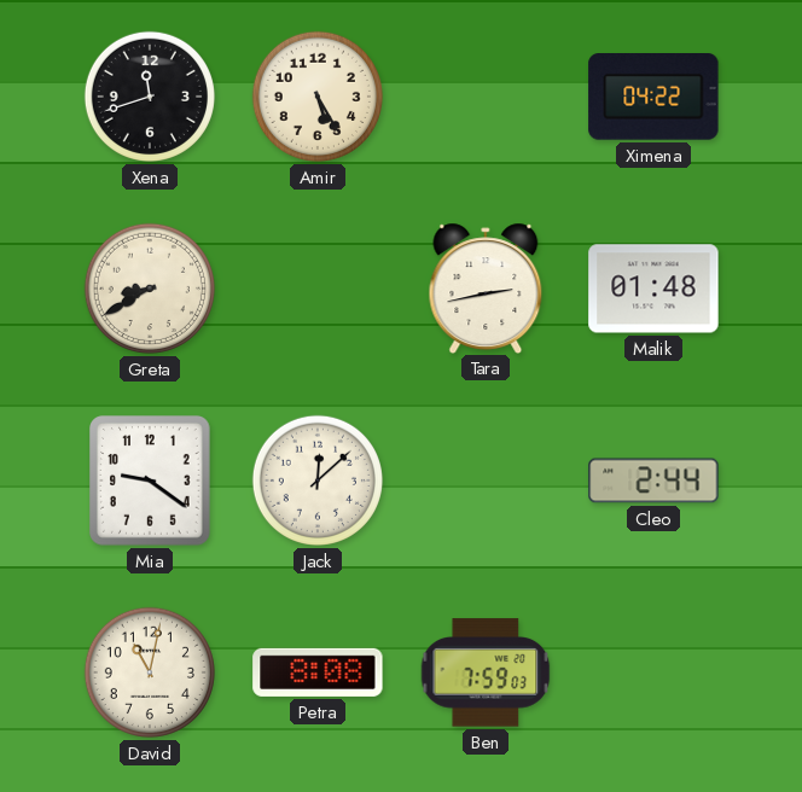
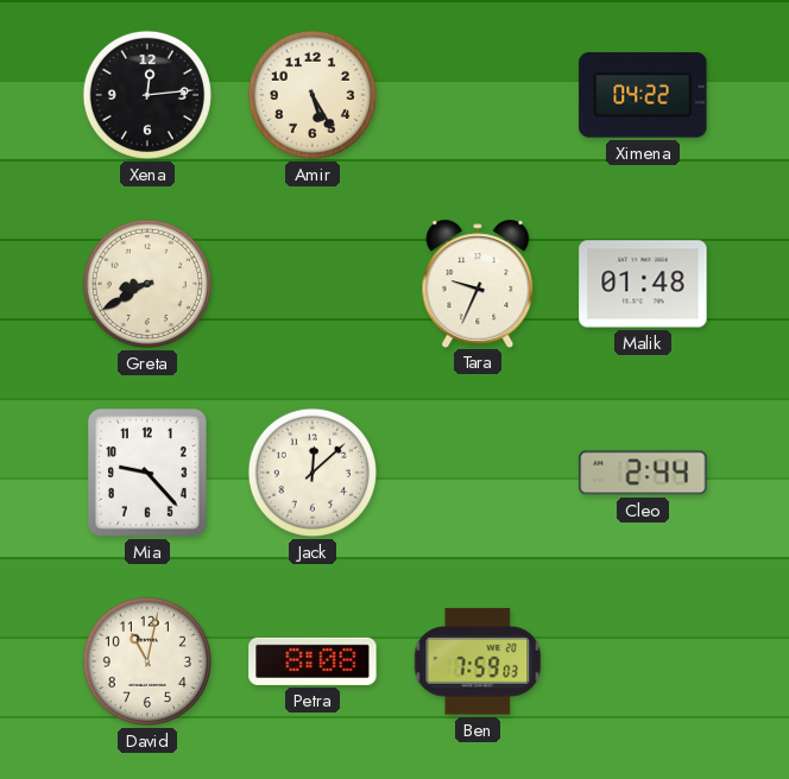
Xena: 11:42 -> 12:14 (147, 95)
Tara: 2:43 -> 9:34 (478, 283)
Mia: 9:21 -> 9:23 (149, 473)
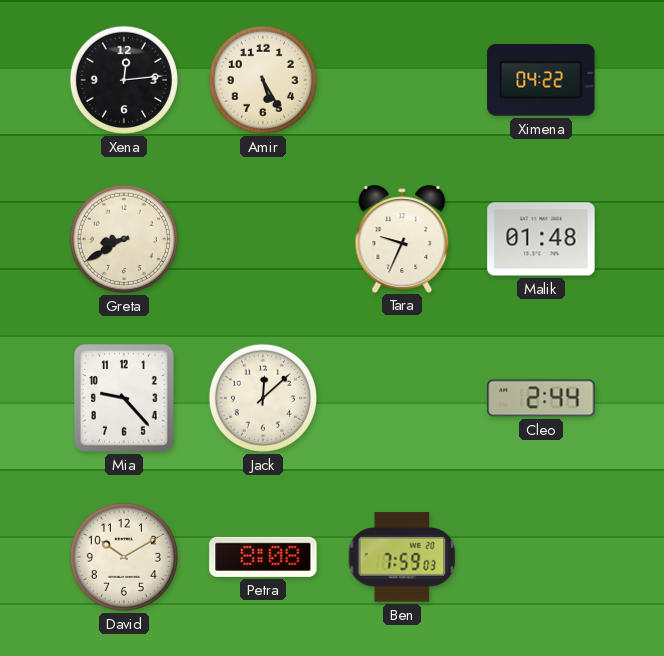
David: 11:02 -> 10:10 (124, 557)
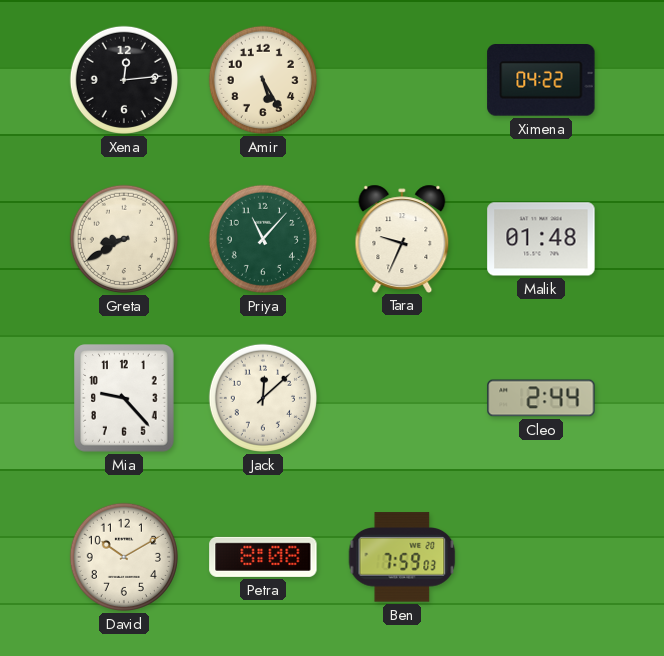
Priya: none -> 11:07 (263, 239)
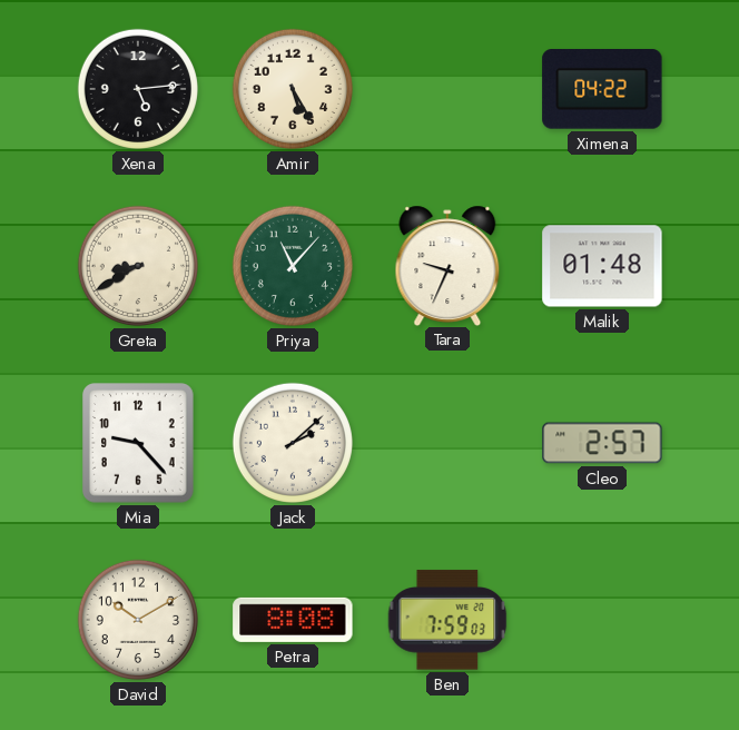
Xena: 12:14 -> 5:14 (138, 89)
Jack: 12:08 -> 2:08 (293, 443)
Cleo: 2:44 -> 2:57 (602, 443)
